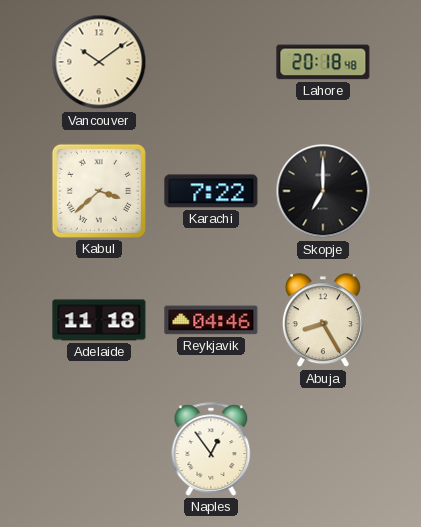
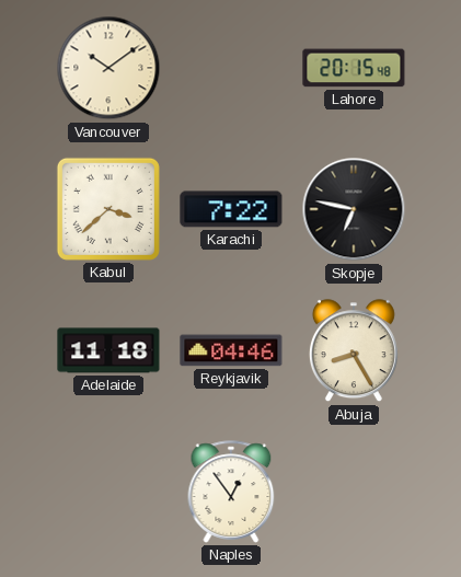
Lahore: 20:18 -> 20:15 (354, 68)
Skopje: 7:00 -> 6:47 (354, 209)
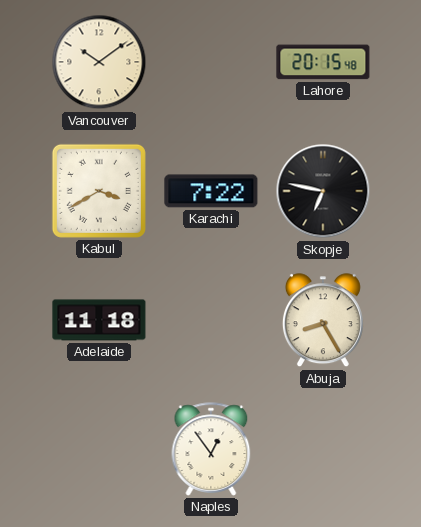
Kabul: 3:38 -> 3:40 (99, 191)
Reykjavik: 04:46 -> none (231, 350)
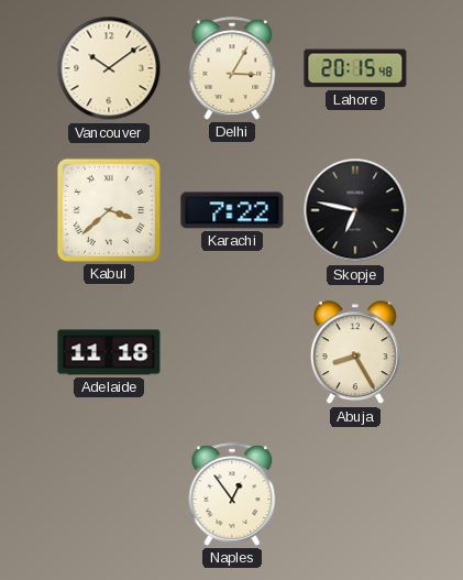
Delhi: none -> 3:05 (232, 68)
Kabul: 3:40 -> 3:38 (109, 210)
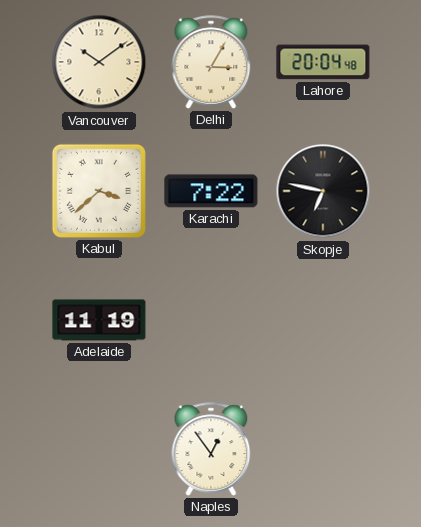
Lahore: 20:15 -> 20:04 (323, 62)
Adelaide: 11:18 -> 11:19 (99, 320)
Abuja: 8:25 -> none (355, 353)
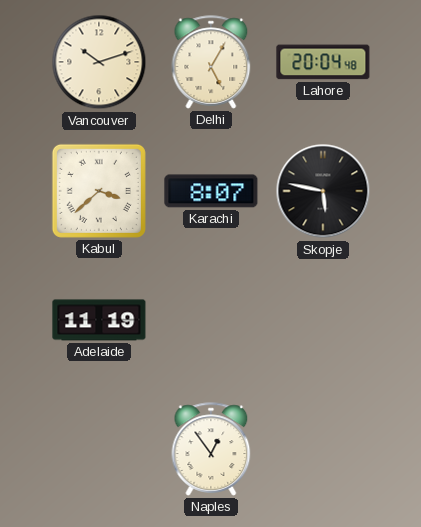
Vancouver: 10:09 -> 10:12 (99, 62)
Delhi: 3:05 -> 5:05 (211, 62)
Karachi: 7:22 -> 8:07 (211, 191)
Skopje: 6:47 -> 5:47 (323, 191)
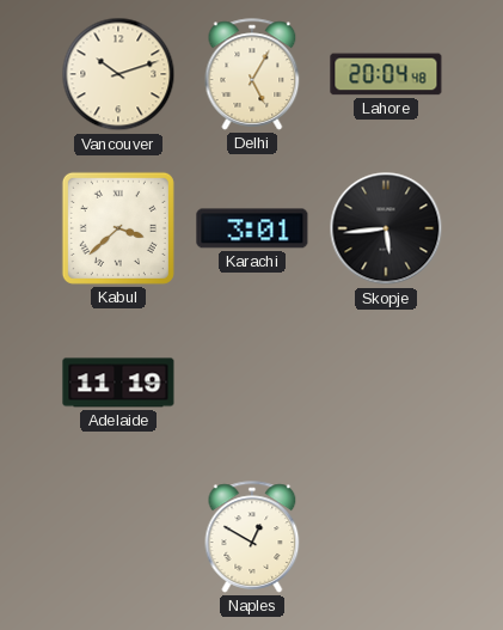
Karachi: 8:07 -> 3:01 (252, 228)
Skopje: 5:47 -> 5:44 (386, 228)
Naples: 12:54 -> 12:50 (252, 537)
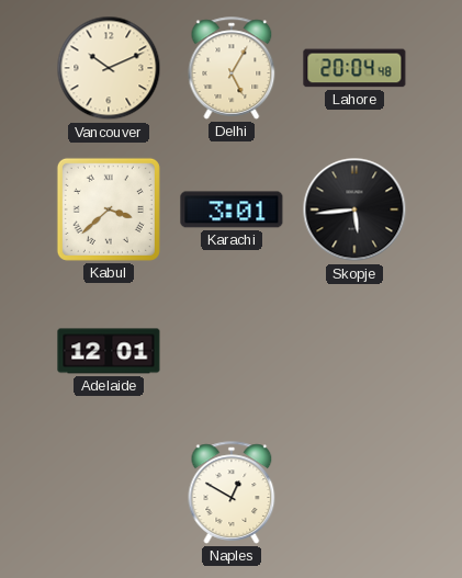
Vancouver: 10:12 -> 10:11 (109, 68)
Adelaide: 11:19 -> 12:01 (109, 351)
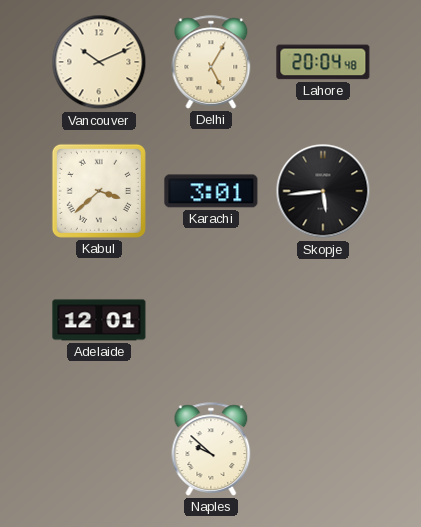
Naples: 12:50 -> 9:52 (211, 449)
